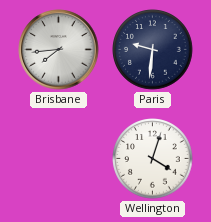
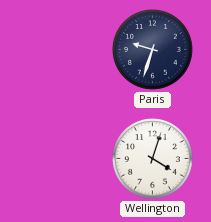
Brisbane: 7:44 -> none (59, 50)
Paris: 9:31 -> 9:33 (153, 50)
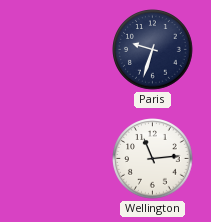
Wellington: 4:03 -> 11:14 (153, 159)
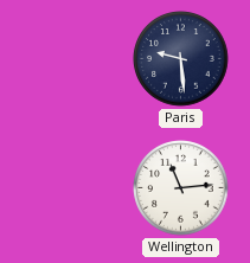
Paris: 9:33 -> 9:29 (181, 59)
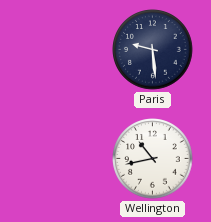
Wellington: 11:14 -> 10:43 (153, 159)
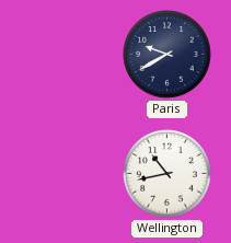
Paris: 9:29 -> 9:40 (168, 55)
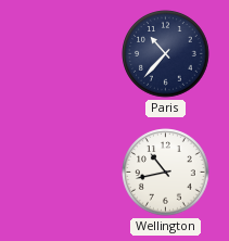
Paris: 9:40 -> 10:37 (166, 54)
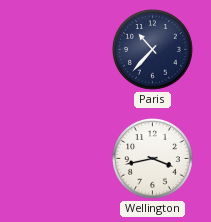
Wellington: 10:43 -> 3:43 (153, 159)
